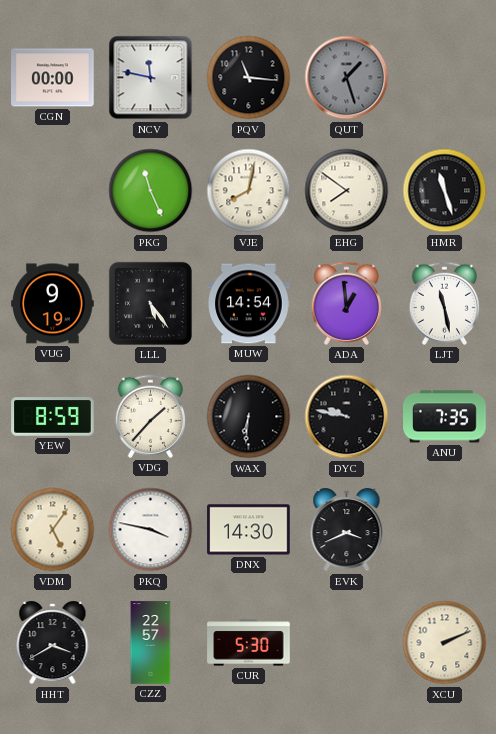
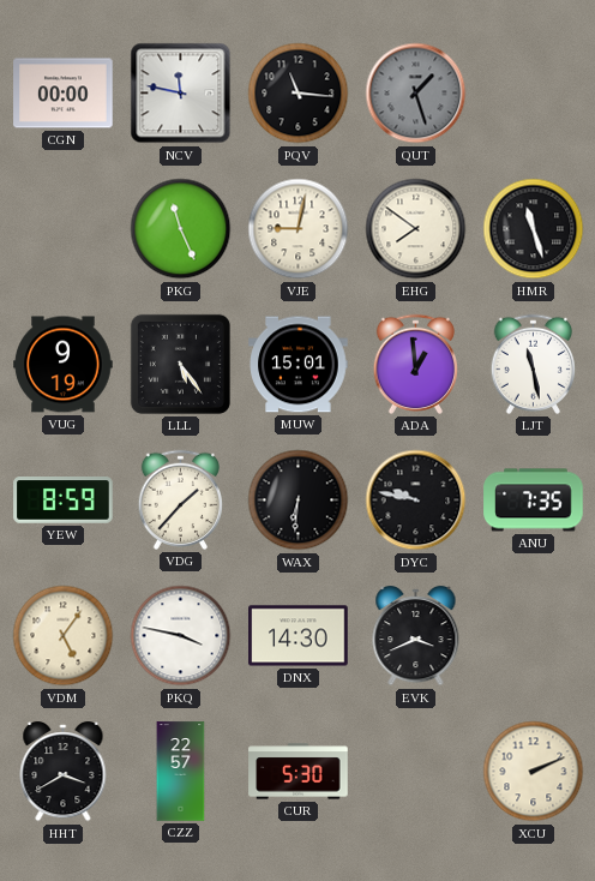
VJE: 8:02 -> 9:02 (299, 229)
MUW: 14:54 -> 15:01 (299, 365)
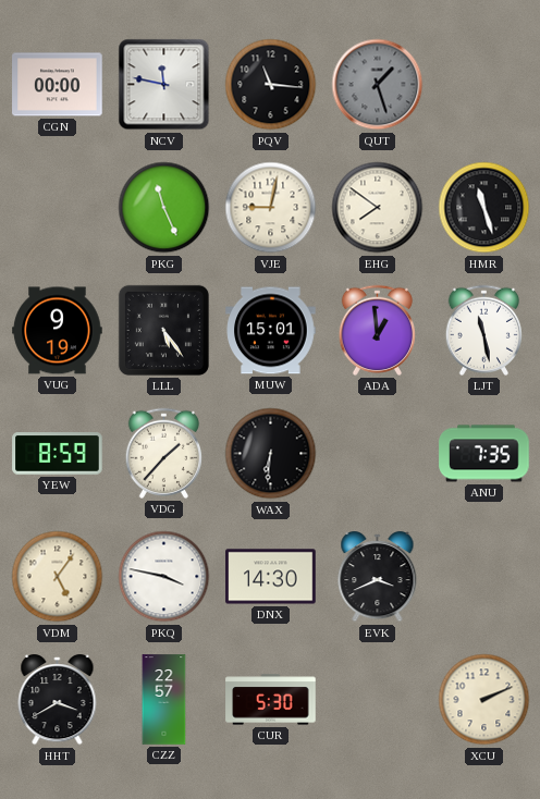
DYC: 9:47 -> none (416, 501)
